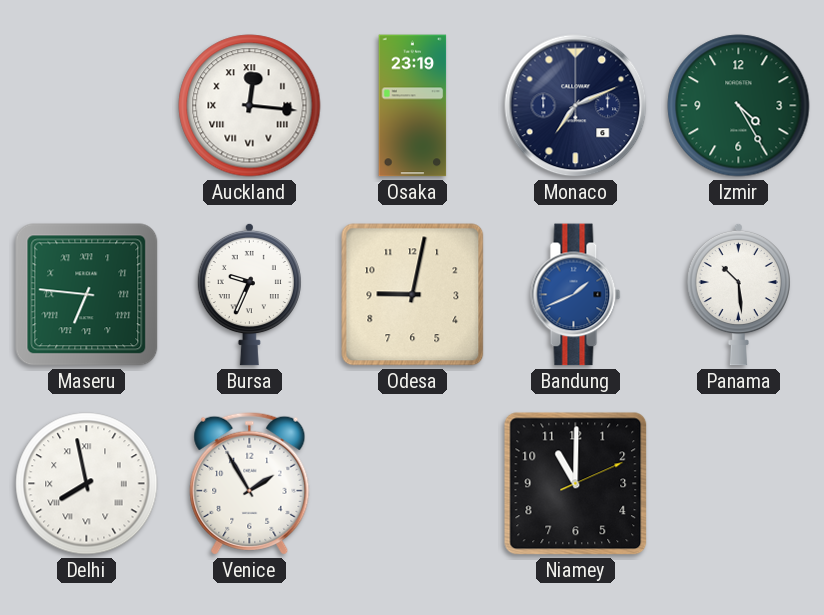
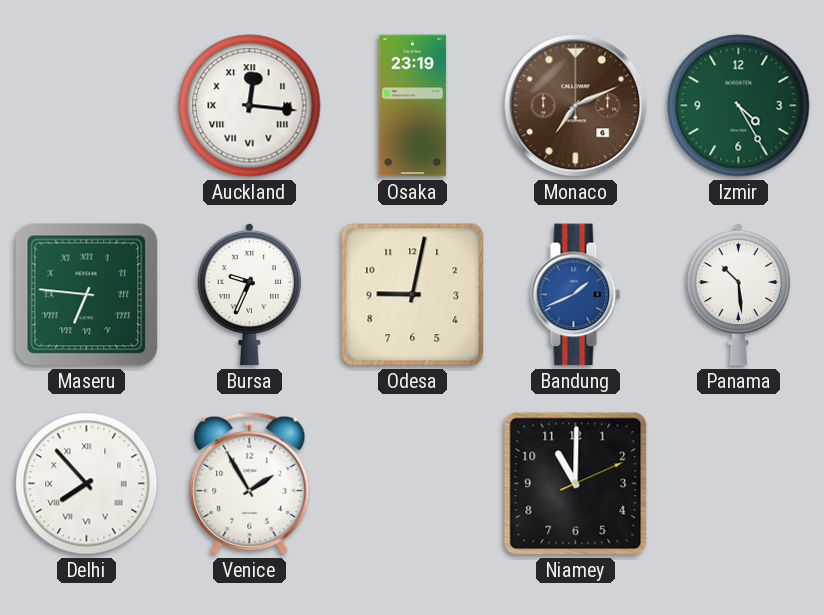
Monaco dial: navy -> brown (576, 106)
Delhi: 7:58 -> 7:53 (87, 484)
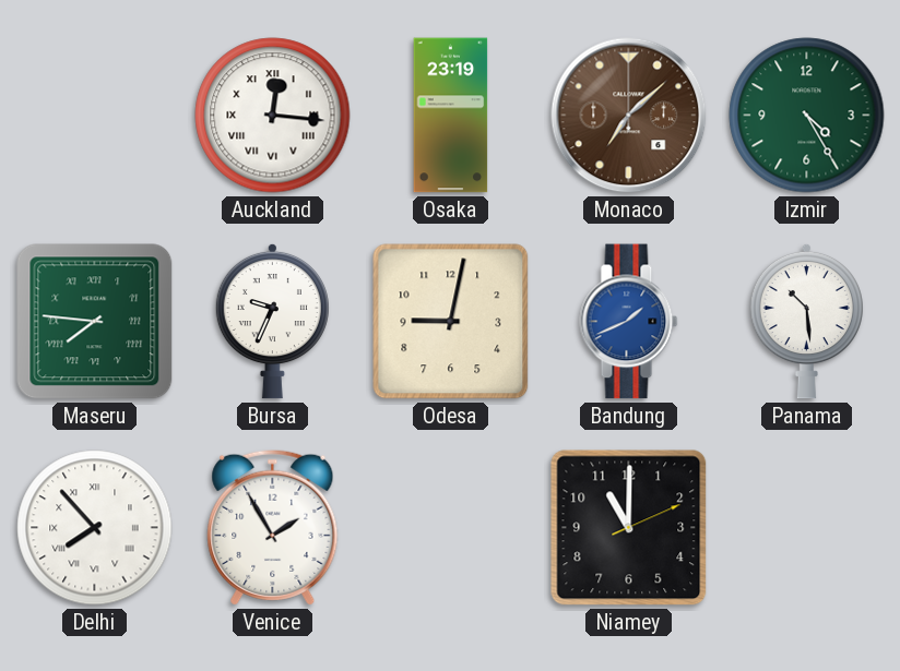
Monaco: 7:11 -> 7:08 (629, 116)
Maseru: 6:46 -> 7:46 (95, 322)
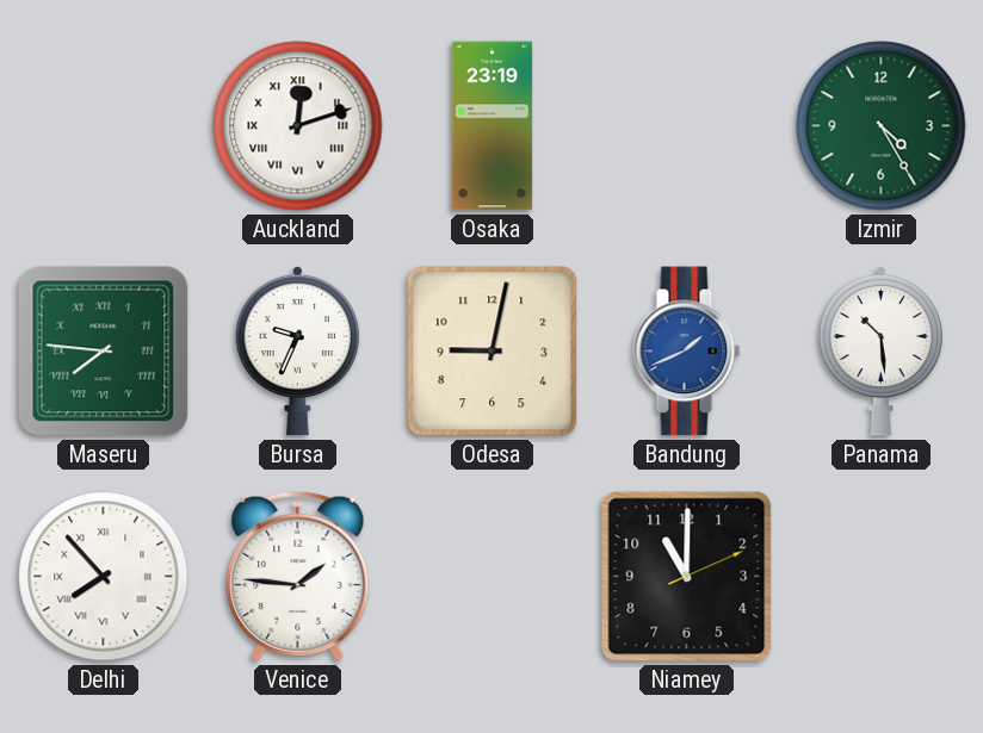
Auckland: 12:16 -> 12:12 (298, 126)
Monaco: 7:08 -> none (629, 116)
Venice: 1:55 -> 1:46 (298, 576)
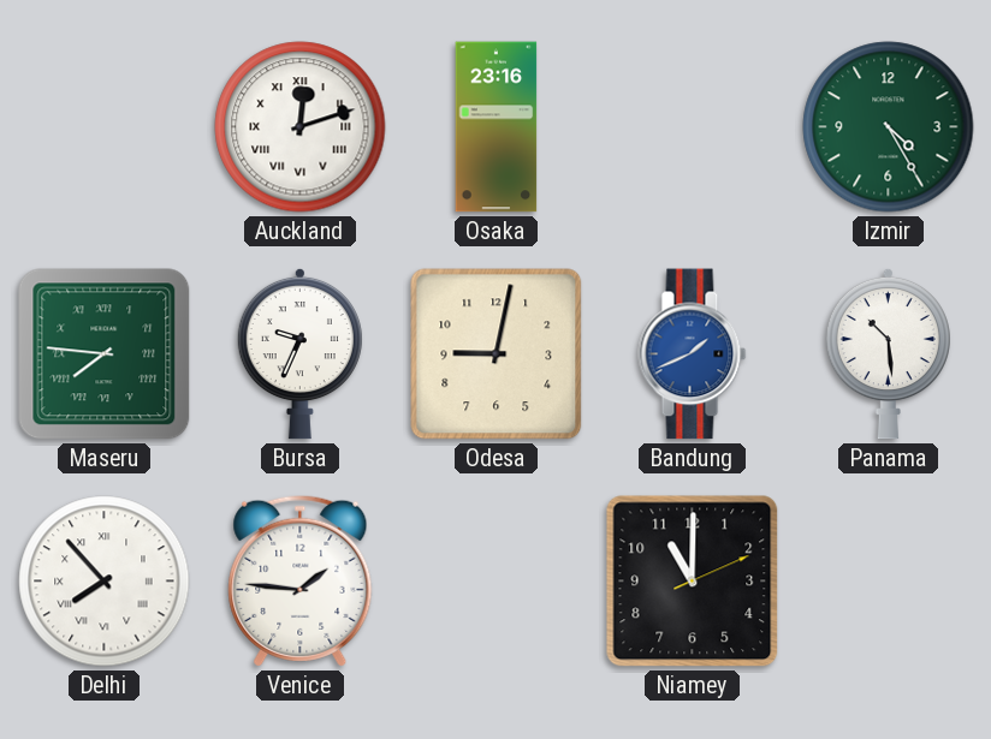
Osaka: 23:19 -> 23:16 (497, 127)
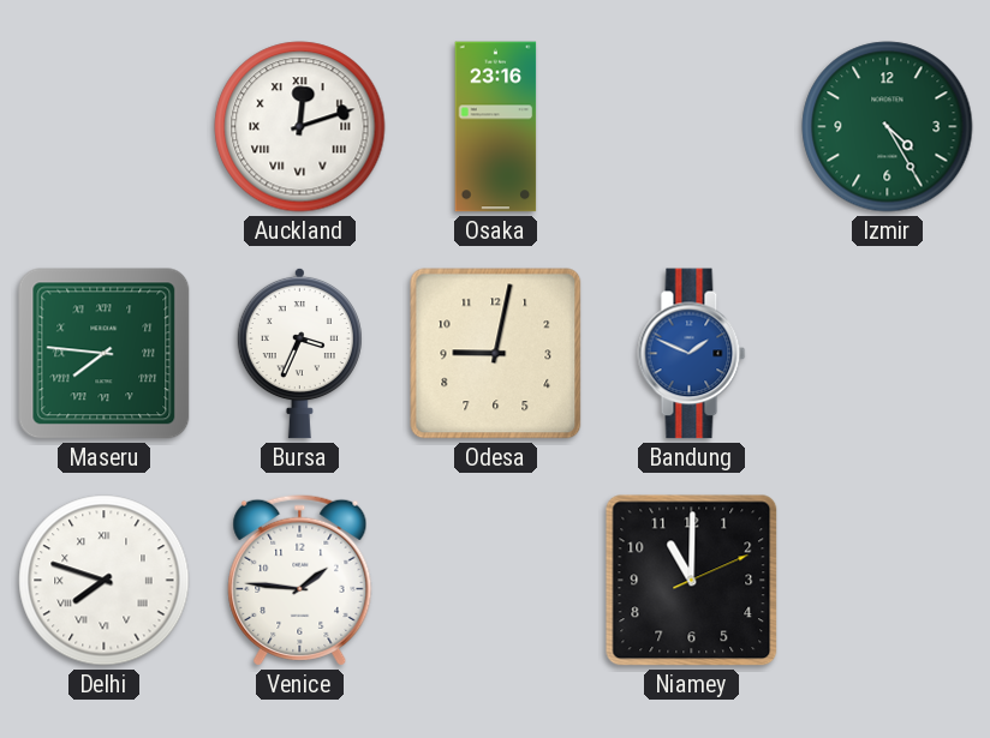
Bursa: 9:34 -> 3:34 (299, 353)
Bandung: 1:41 -> 1:49 (692, 354)
Panama: 10:29 -> none (888, 353)
Delhi: 7:53 -> 7:48 (105, 581)
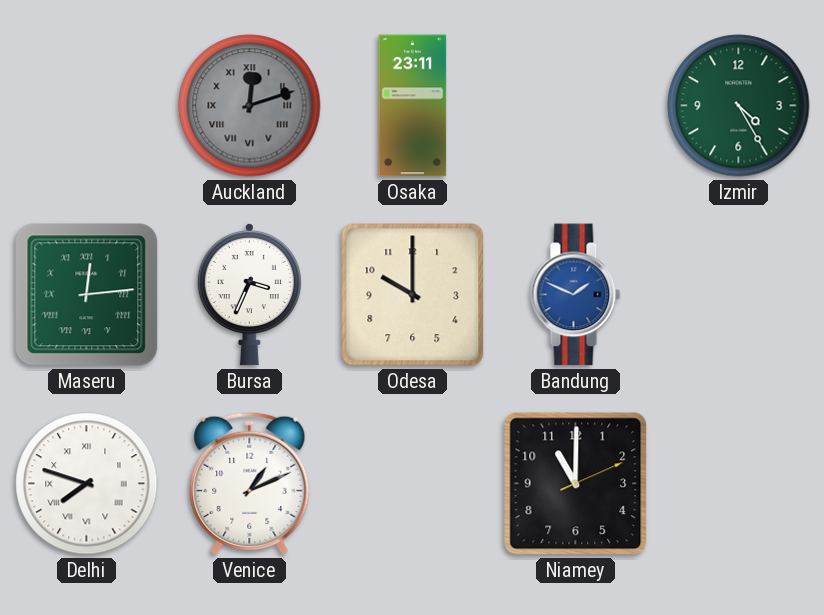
Auckland dial: white -> grey (250, 106)
Osaka: 23:16 -> 23:11 (413, 106)
Maseru: 7:46 -> 12:14 (87, 295)
Odesa: 9:02 -> 10:00 (413, 295)
Venice: 1:46 -> 1:11 (250, 483)
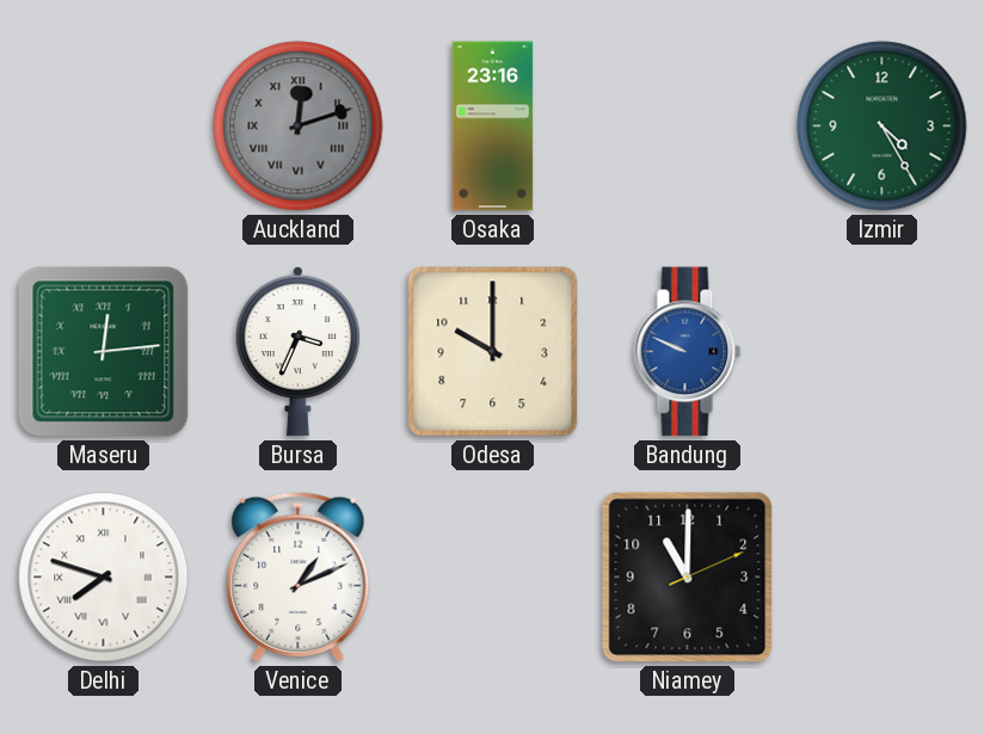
Osaka: 23:11 -> 23:16 (493, 127)
Bandung: 1:49 -> 9:49 (688, 352)
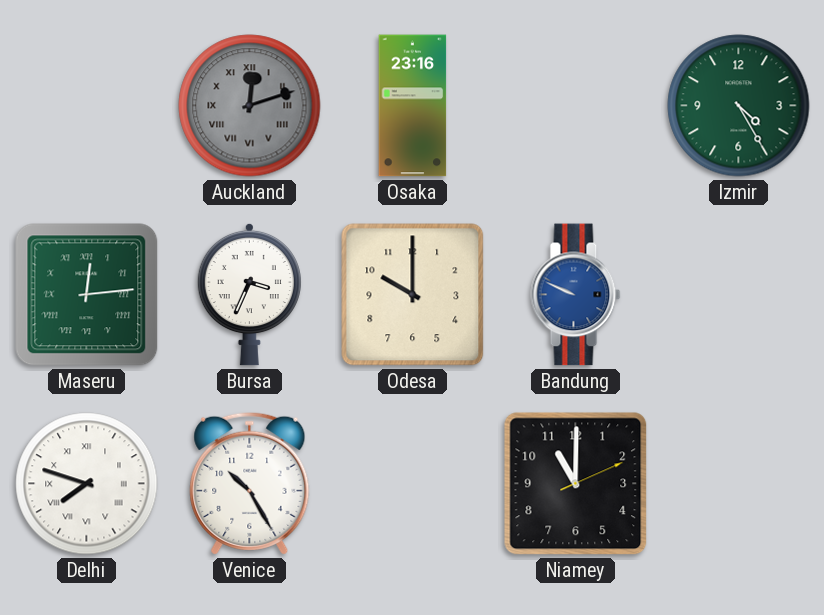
Venice: 1:11 -> 10:25 (250, 483)
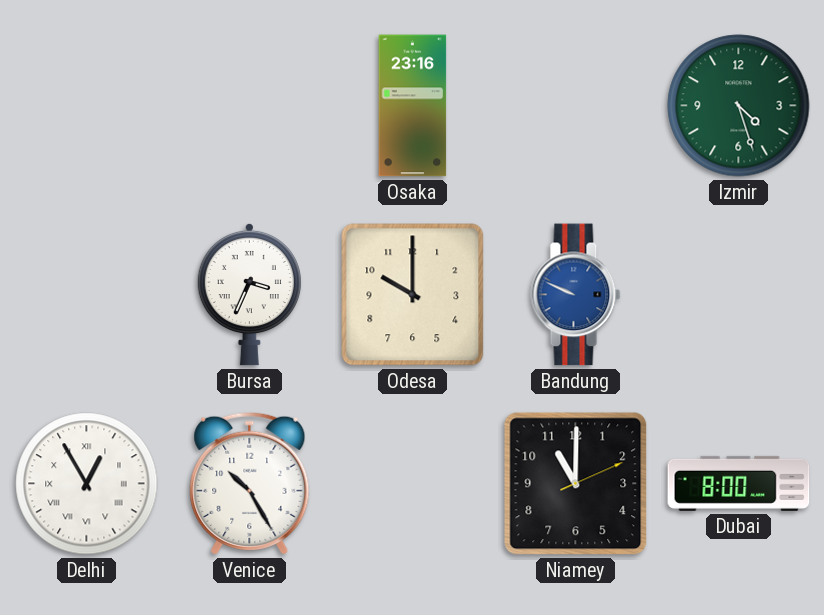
Auckland: 12:12 -> none (250, 106)
Izmir: 4:25 -> 4:27 (739, 106)
Maseru: 12:14 -> none (87, 295)
Delhi: 7:48 -> 12:55 (87, 484)
Dubai: none -> 8:00 (739, 483)
